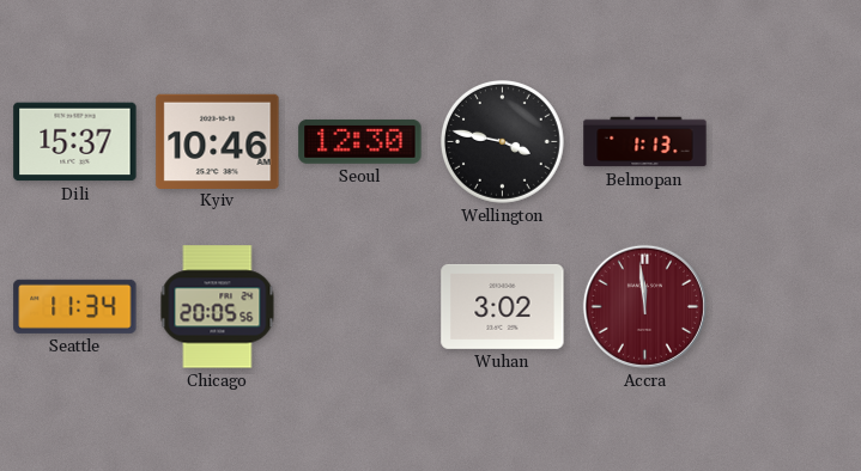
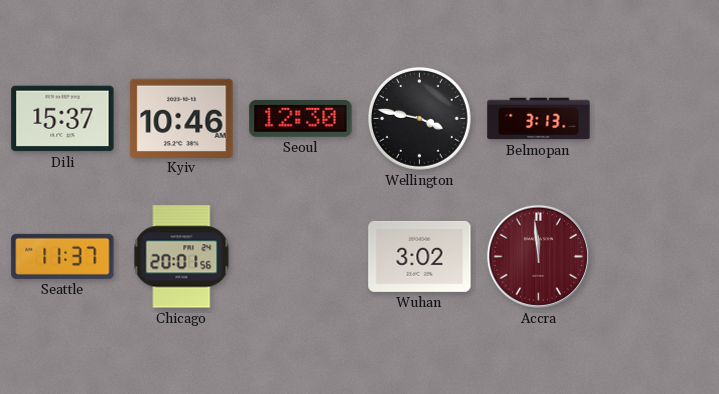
Belmopan: 1:13 -> 3:13 (539, 119)
Seattle: 11:34 -> 11:37 (63, 256)
Chicago: 20:05 -> 20:01 (182, 257)
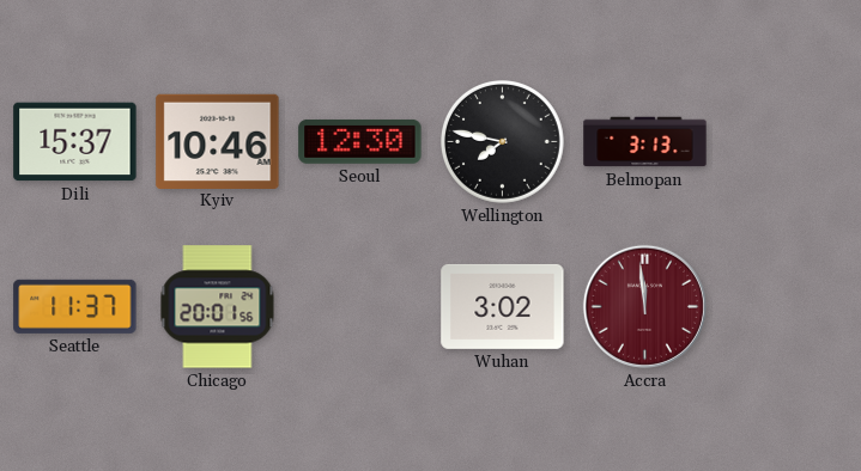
Wellington: 3:47 -> 7:47 (503, 142)
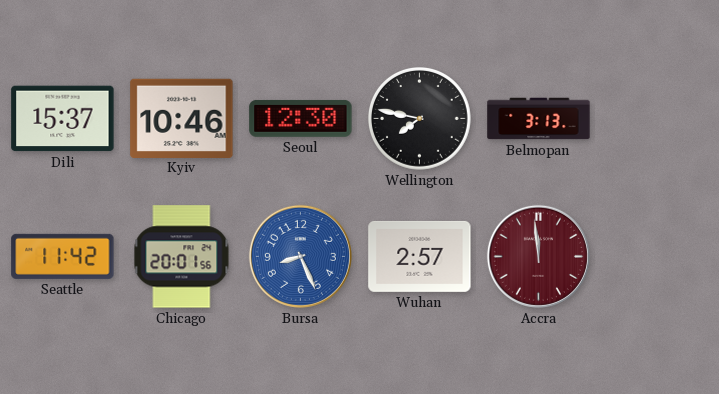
Seattle: 11:37 -> 11:42 (63, 256)
Bursa: none -> 8:26 (300, 256)
Wuhan: 3:02 -> 2:57 (420, 256)
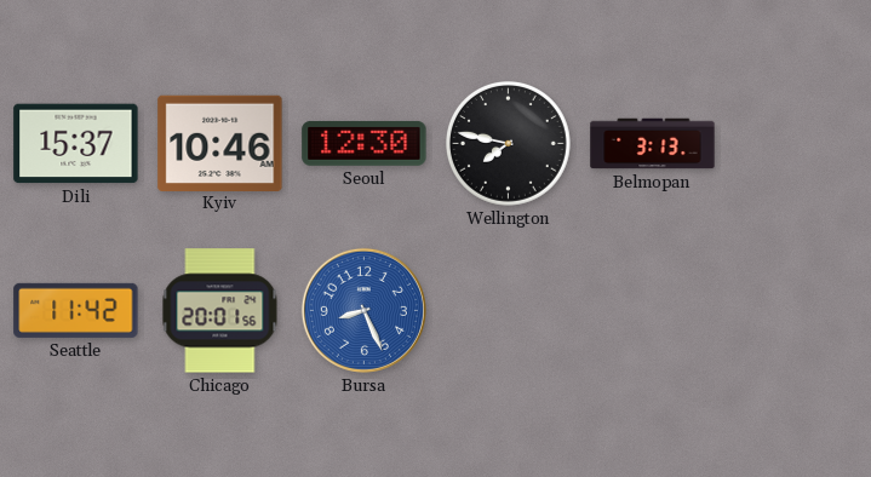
Wuhan: 2:57 -> none (420, 256)
Accra: 11:59 -> none (538, 256)
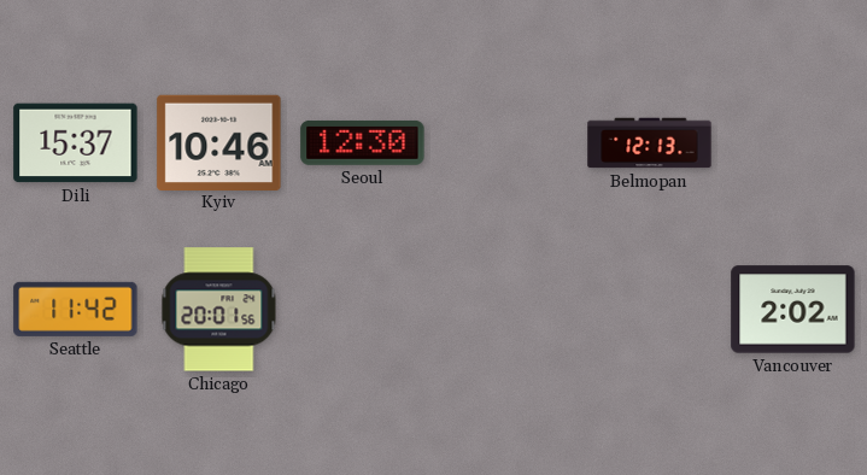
Wellington: 7:47 -> none (509, 144)
Belmopan: 3:13 -> 12:13 (650, 143)
Bursa: 8:26 -> none (363, 310)
Vancouver: none -> 2:02 (793, 310)
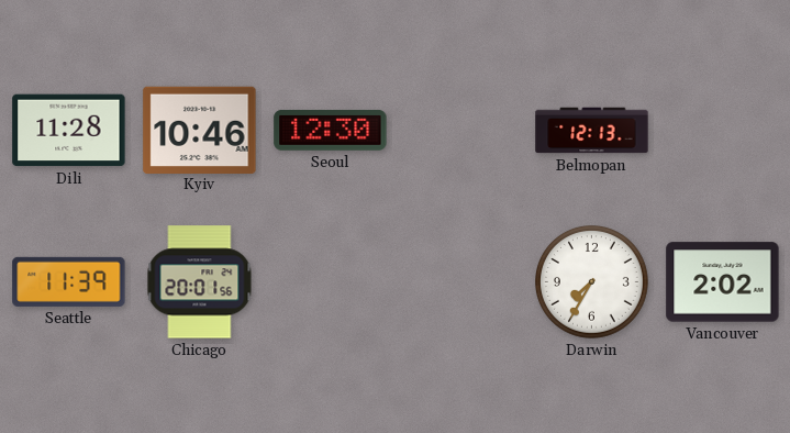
Dili: 15:37 -> 11:28 (69, 131)
Seattle: 11:42 -> 11:39 (69, 281)
Darwin: none -> 7:35 (592, 282)
